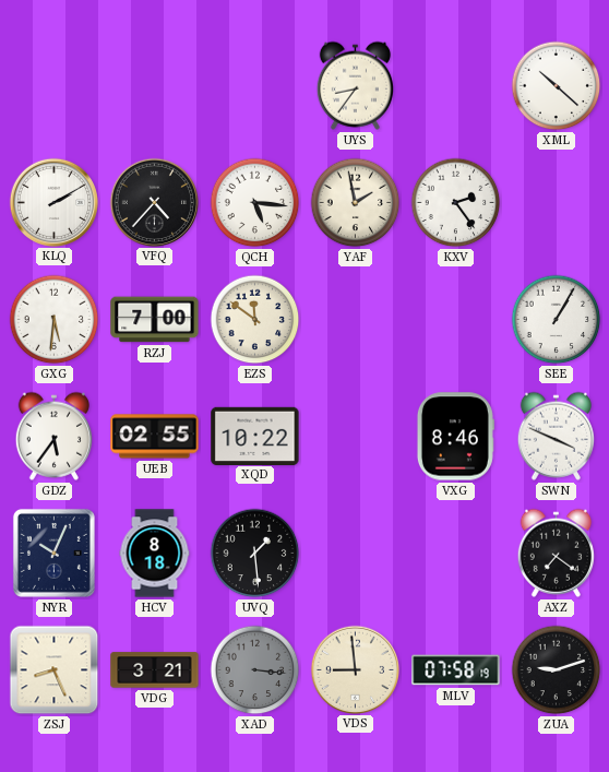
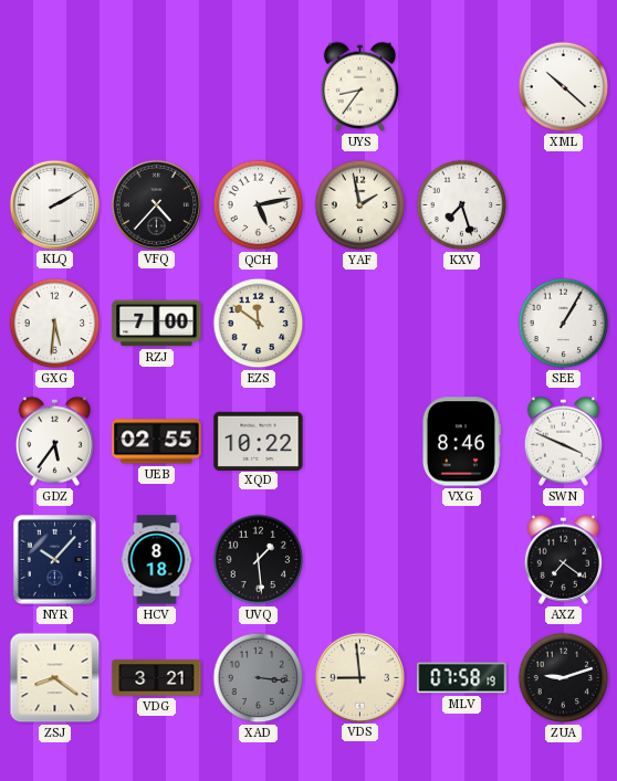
QCH: 5:16 -> 5:13 (259, 205)
KXV: 2:24 -> 7:27 (462, 205)
NYR: 10:04 -> 10:07 (54, 559)
ZSJ: 8:26 -> 8:21 (55, 678)
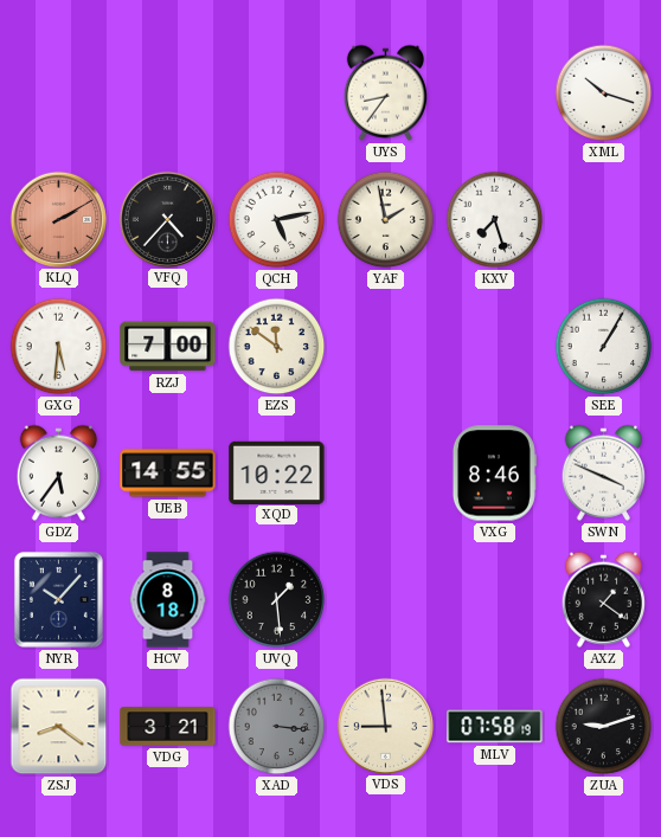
XML: 10:22 -> 10:18 (604, 94)
KLQ dial: white -> salmon (58, 219)
UEB: 02:55 -> 14:55 (168, 474)
AXZ: 7:21 -> 1:21 (603, 599)
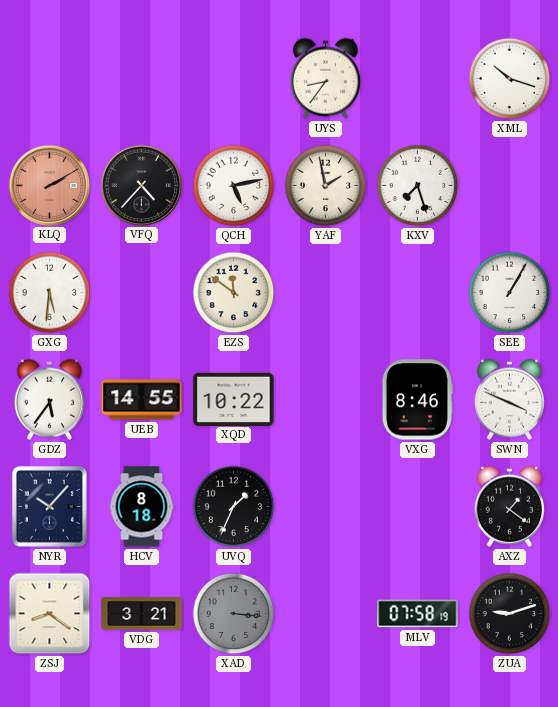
RZJ: 7:00 -> none (168, 347)
UVQ: 1:29 -> 1:34 (234, 507)
VDS: 8:59 -> none (385, 726)
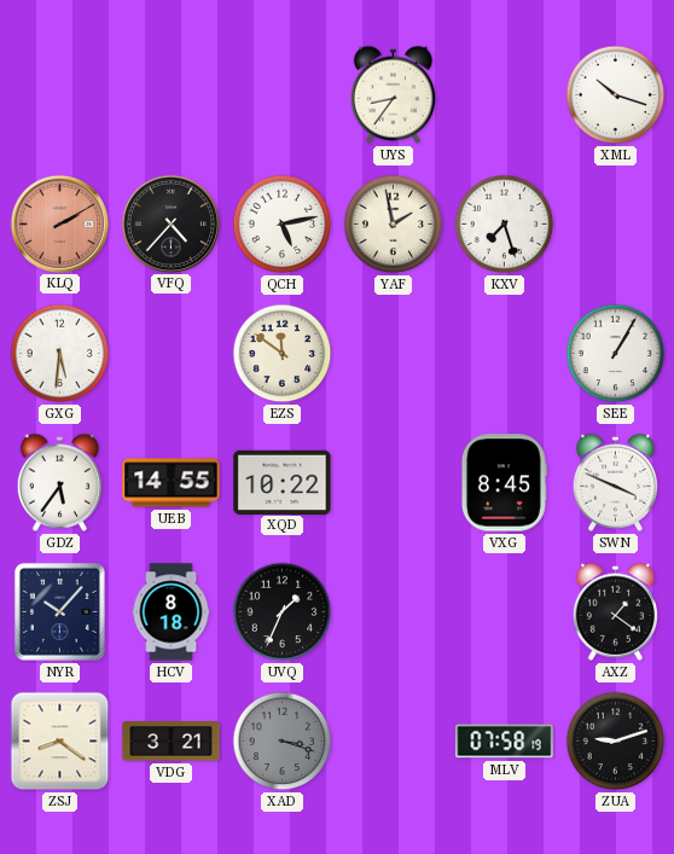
VXG: 8:46 -> 8:45 (504, 483)
XAD: 3:16 -> 3:18 (283, 742)
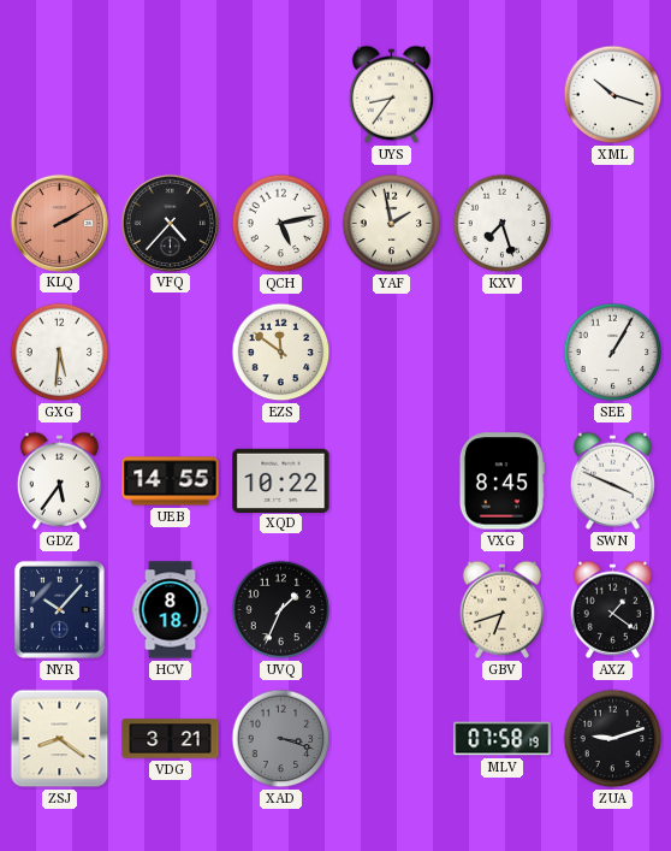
GBV: none -> 6:42 (501, 609)
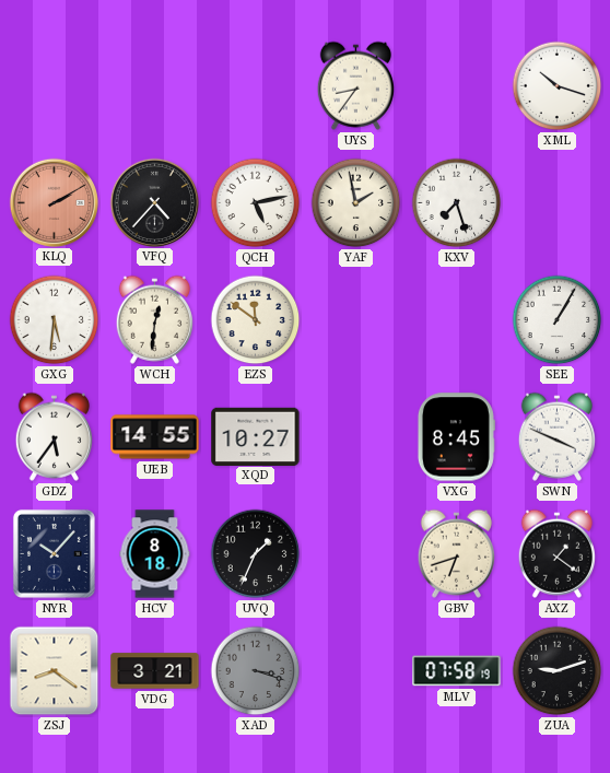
WCH: none -> 12:31 (154, 319)
XQD: 10:22 -> 10:27 (256, 436)
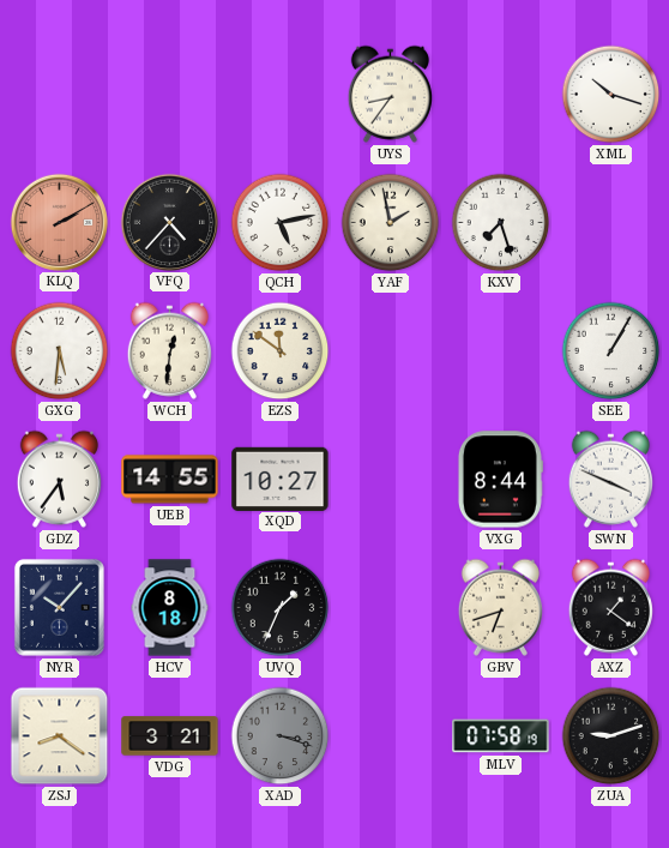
VXG: 8:45 -> 8:44 (500, 480)
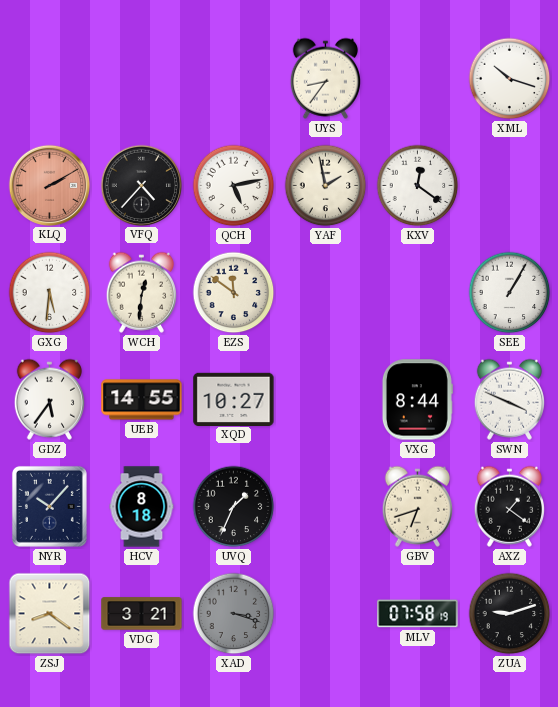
KXV: 7:27 -> 12:21 (418, 186)
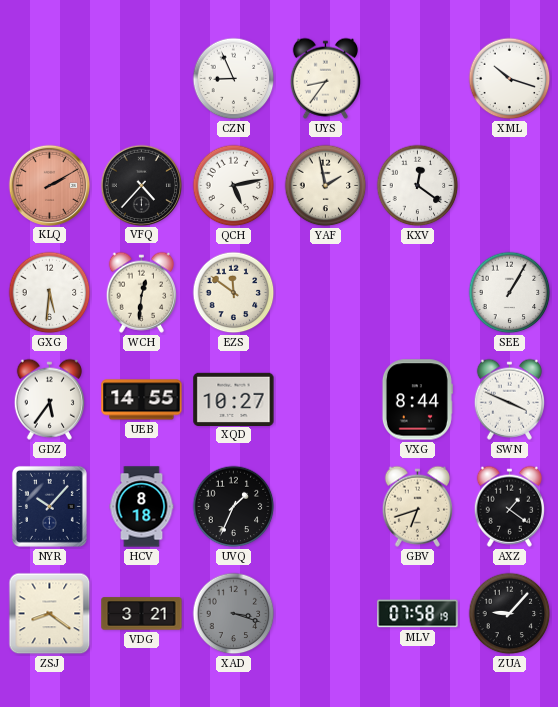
CZN: none -> 8:56 (234, 79)
ZUA: 9:12 -> 9:07 (510, 614)
